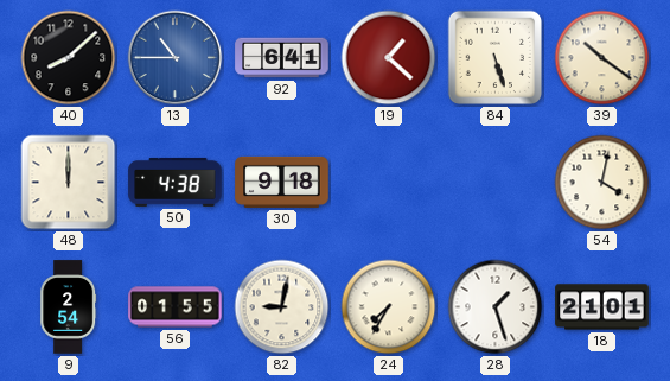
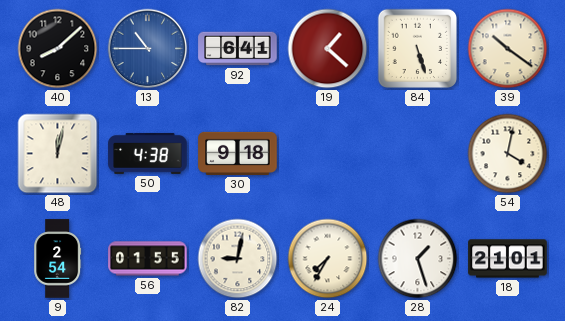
48: 12:00 -> 12:02 (58, 154)
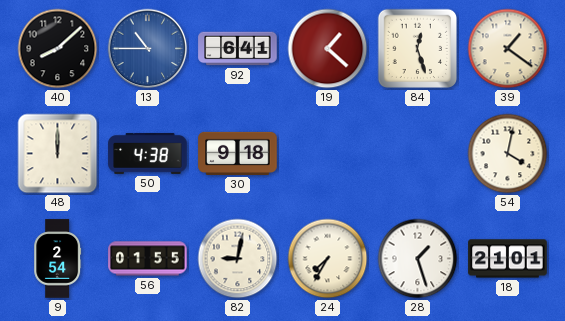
84: 5:27 -> 12:27 (418, 49)
39: 10:21 -> 1:21 (508, 49)
48: 12:02 -> 12:00 (58, 154)
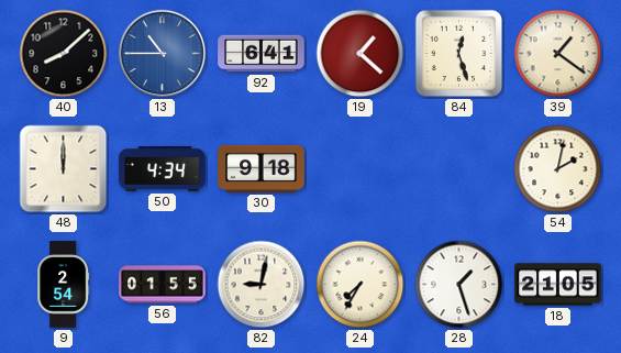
50: 4:38 -> 4:34 (163, 168)
54: 4:02 -> 2:02 (558, 169)
18: 21:01 -> 21:05 (558, 285)
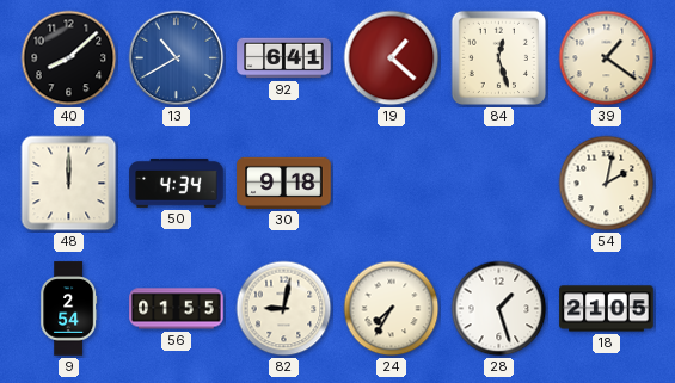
13: 10:45 -> 10:40 (177, 58)
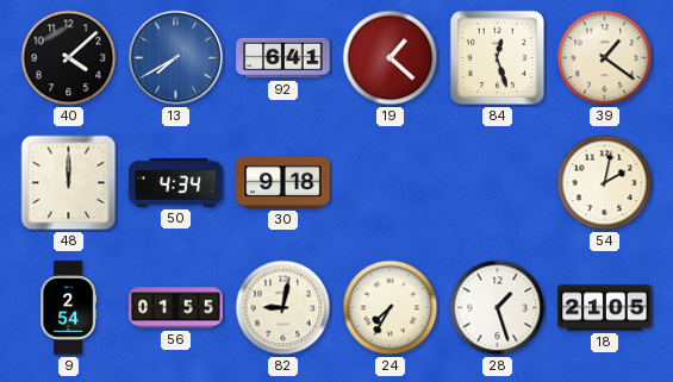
40: 8:08 -> 4:08 (69, 58)
13: 10:40 -> 7:40 (176, 58)
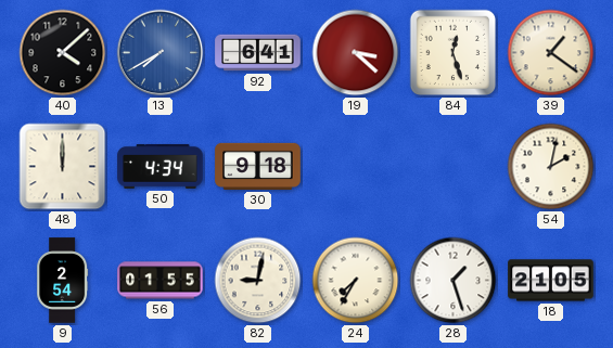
19: 1:22 -> 3:22 (356, 53)
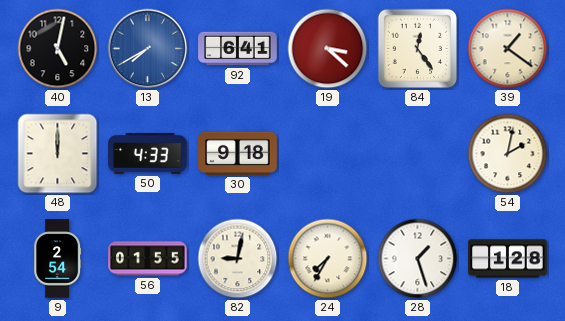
40: 4:08 -> 5:02 (58, 49)
84: 12:27 -> 12:24 (418, 49)
50: 4:34 -> 4:33 (148, 153)
18: 21:05 -> 1:28 (508, 259)
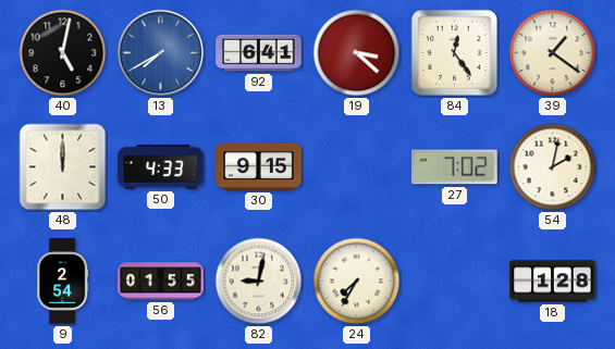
30: 9:18 -> 9:15 (259, 166)
27: none -> 7:02 (455, 167)
28: 1:27 -> none (418, 259)
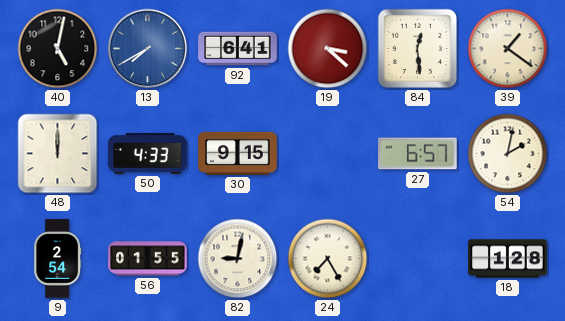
84: 12:24 -> 12:29 (418, 49)
27: 7:02 -> 6:57 (418, 154)
24: 7:35 -> 7:25 (328, 259)
